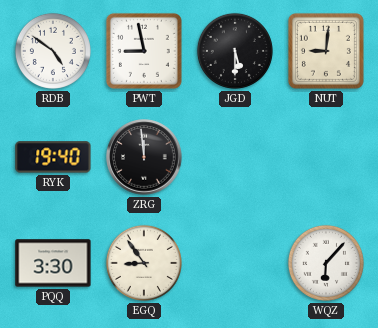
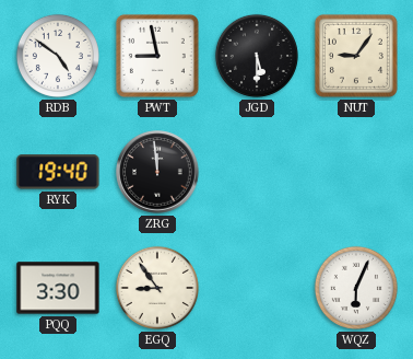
NUT: 9:01 -> 9:06 (356, 56)
WQZ: 6:07 -> 6:04 (356, 288)
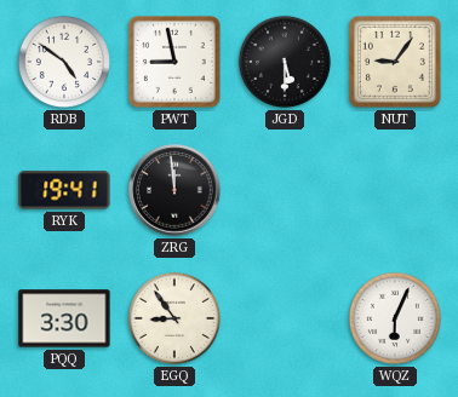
RYK: 19:40 -> 19:41 (64, 190)
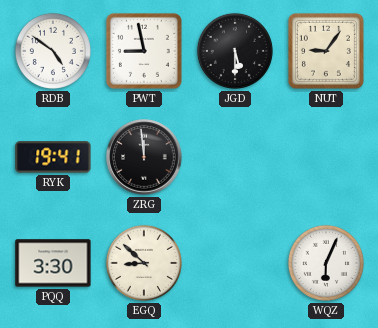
EGQ: 8:54 -> 8:52 (144, 263)
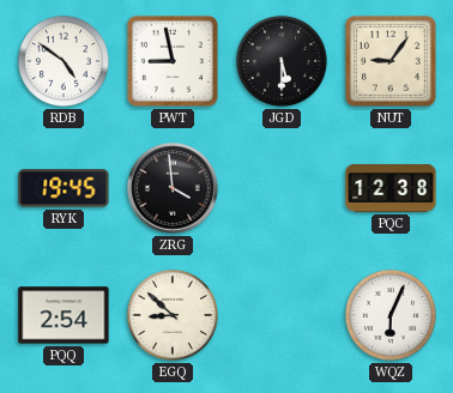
RYK: 19:41 -> 19:45 (64, 188)
ZRG: 11:59 -> 3:59 (173, 188)
PQC: none -> 12:38 (391, 188)
PQQ: 3:30 -> 2:54 (64, 315)
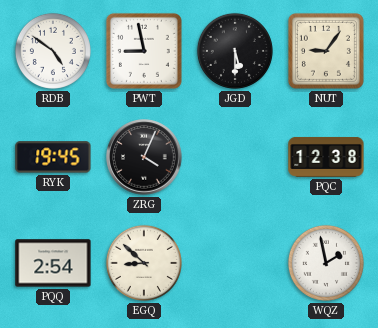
ZRG: 3:59 -> 4:04 (144, 157)
WQZ: 6:04 -> 1:58 (326, 263)
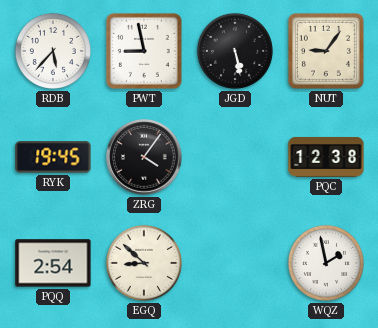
RDB: 4:51 -> 5:37 (53, 51)
JGD: 5:30 -> 5:28 (235, 51)
ZRG: 4:04 -> 4:06 (144, 157)
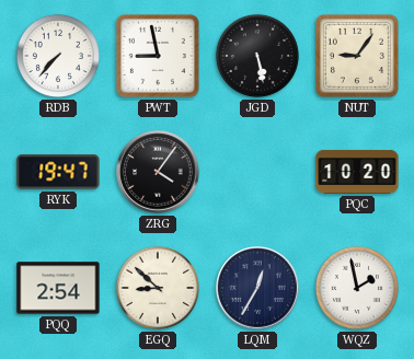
RDB: 5:37 -> 7:37 (58, 56)
RYK: 19:45 -> 19:47 (58, 172)
PQC: 12:38 -> 10:20 (357, 172)
LQM: none -> 12:35 (257, 288)
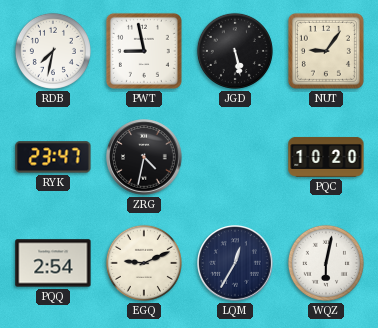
RDB: 7:37 -> 7:32 (53, 51)
RYK: 19:47 -> 23:47 (53, 157)
ZRG: 4:06 -> 4:32 (144, 157)
EGQ: 8:52 -> 9:11 (144, 263)
WQZ: 1:58 -> 6:02 (326, 263)
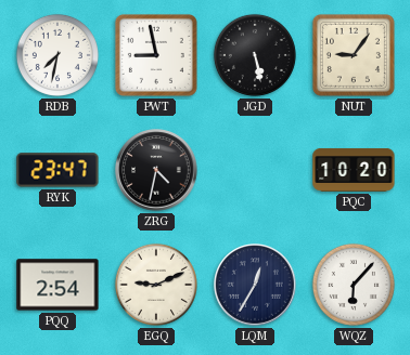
WQZ: 6:02 -> 6:07 (354, 285)
